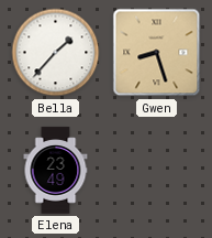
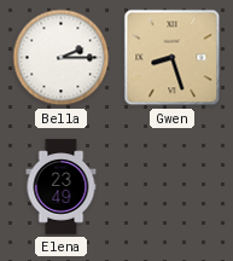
Bella: 1:37 -> 2:15 (62, 58)
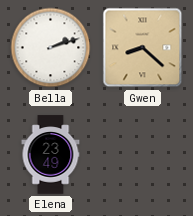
Bella: 2:15 -> 2:12 (51, 48)
Gwen: 8:27 -> 8:22 (143, 48)
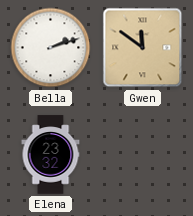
Gwen: 8:22 -> 11:51 (143, 48)
Elena: 23:49 -> 23:32 (51, 155)
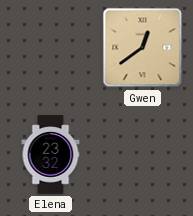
Bella: 2:12 -> none (51, 48)
Gwen: 11:51 -> 12:39 (143, 48)
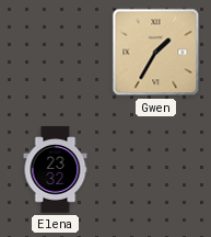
Gwen: 12:39 -> 1:35 (156, 53)
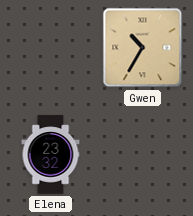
Gwen: 1:35 -> 10:35 (143, 48)
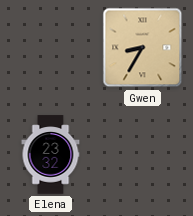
Gwen: 10:35 -> 8:35 (143, 48)
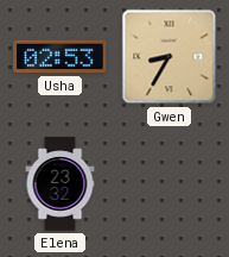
Usha: none -> 02:53 (61, 57)
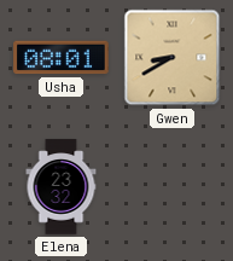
Usha: 02:53 -> 08:01 (62, 58)
Gwen: 8:35 -> 8:40 (173, 58)
